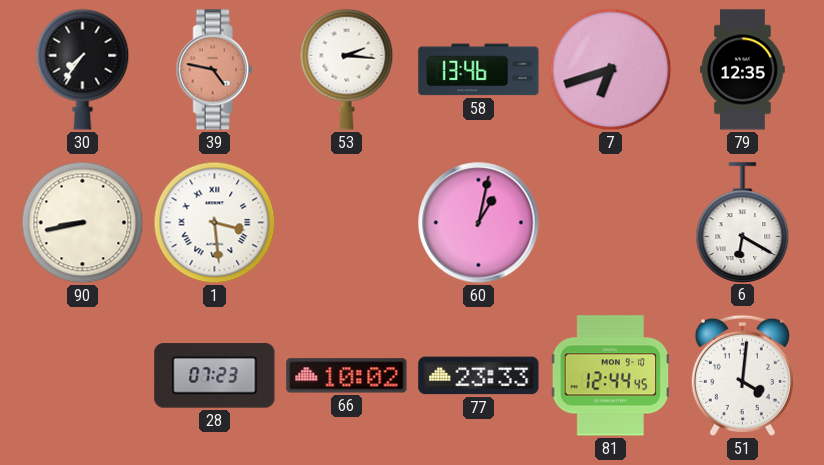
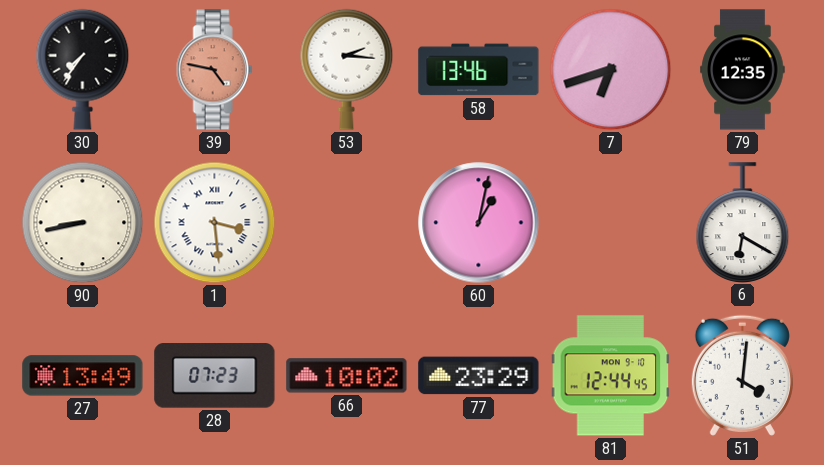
27: none -> 13:49 (83, 376)
77: 23:33 -> 23:29 (479, 376)
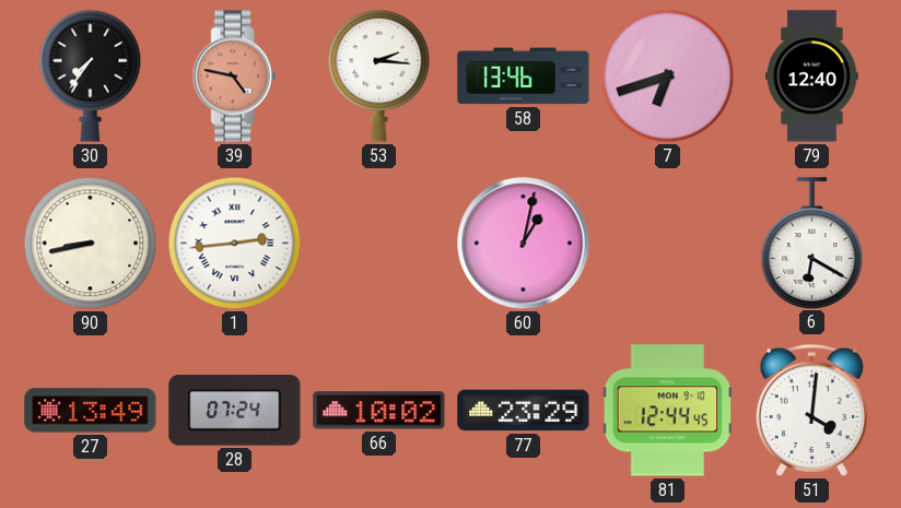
79: 12:35 -> 12:40 (812, 76)
1: 3:29 -> 2:44 (235, 244)
28: 07:23 -> 07:24 (235, 411)
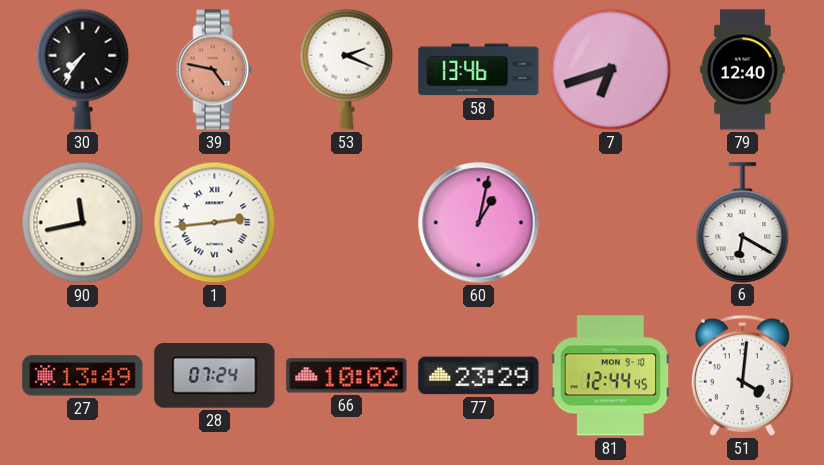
53: 2:16 -> 2:19 (347, 69)
90: 8:43 -> 11:43 (83, 223)
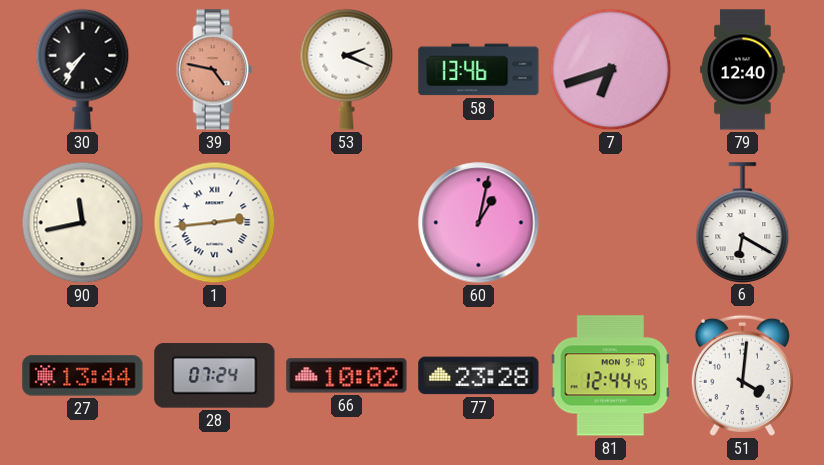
27: 13:49 -> 13:44 (83, 376)
77: 23:29 -> 23:28 (479, 376)
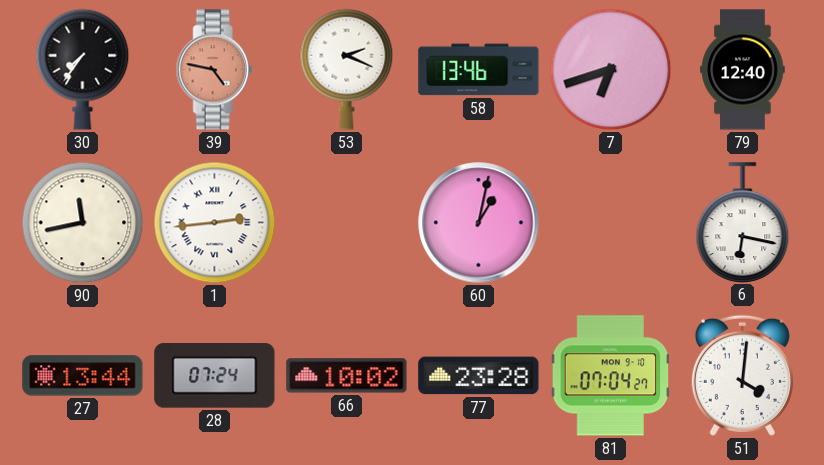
6: 6:20 -> 6:17 (743, 222)
81: 12:44 -> 07:04 (611, 376)
